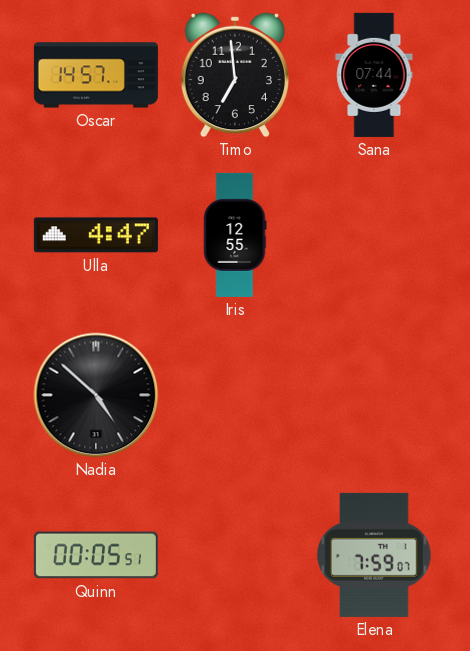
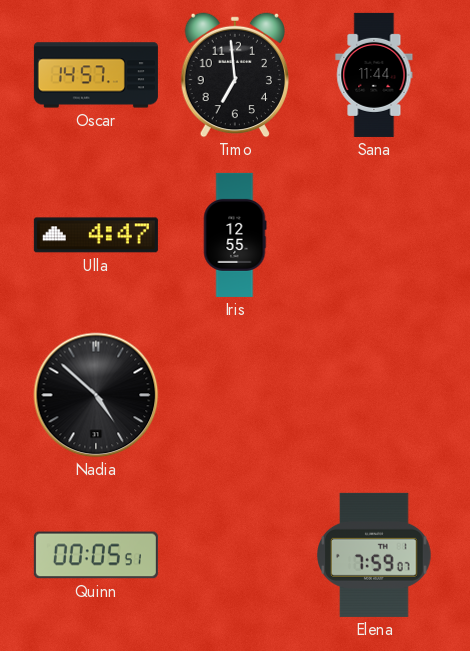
Sana: 07:44 -> 11:44 (374, 75)
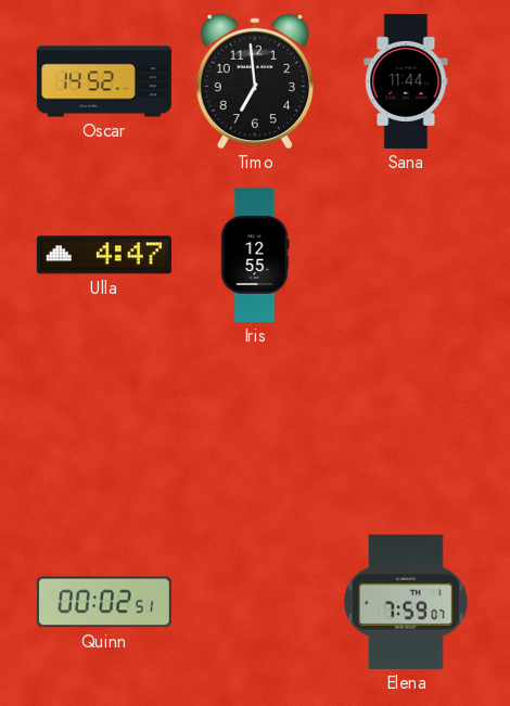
Oscar: 14:57 -> 14:52 (104, 81)
Nadia: 4:52 -> none (96, 395)
Quinn: 00:05 -> 00:02 (104, 602)
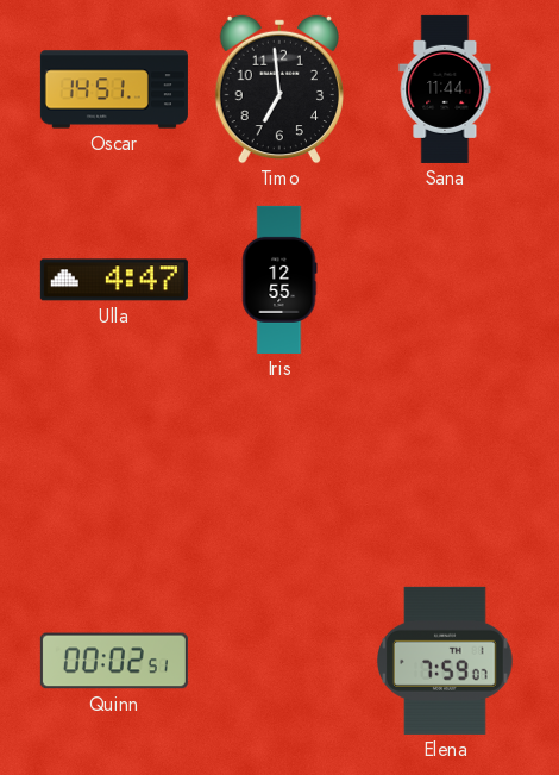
Oscar: 14:52 -> 14:51 (114, 89)
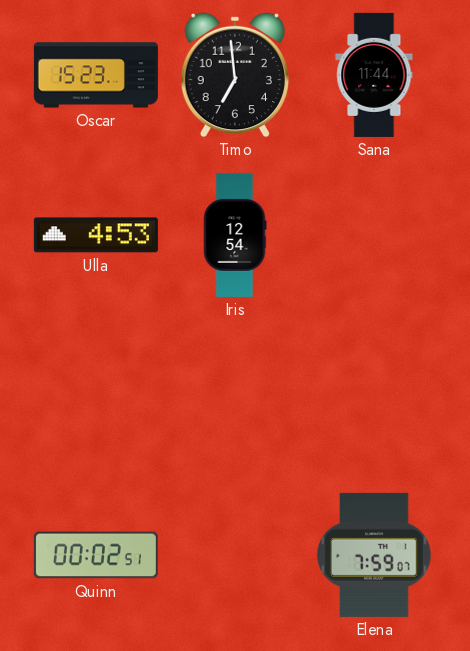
Oscar: 14:51 -> 15:23 (96, 75)
Ulla: 4:47 -> 4:53 (96, 235)
Iris: 12:55 -> 12:54 (235, 235)
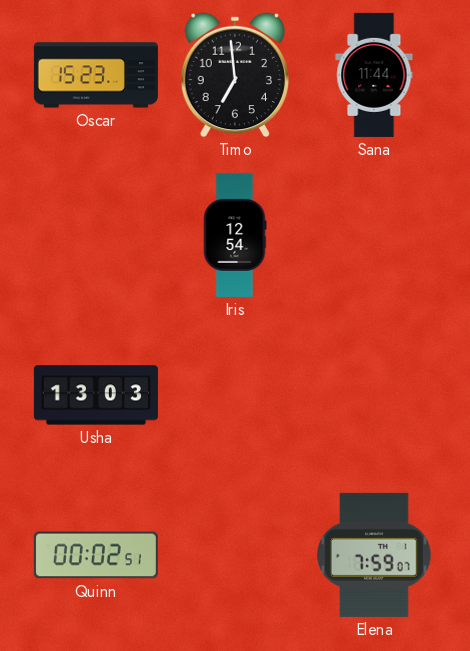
Ulla: 4:53 -> none (96, 235)
Usha: none -> 13:03 (96, 395)
